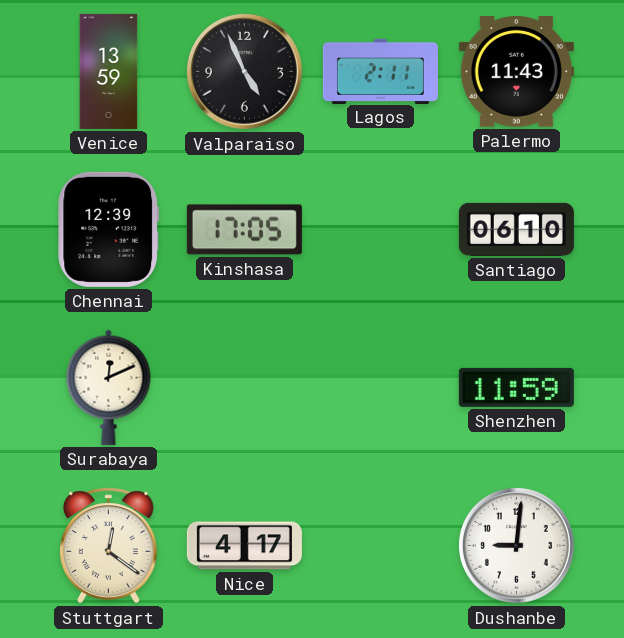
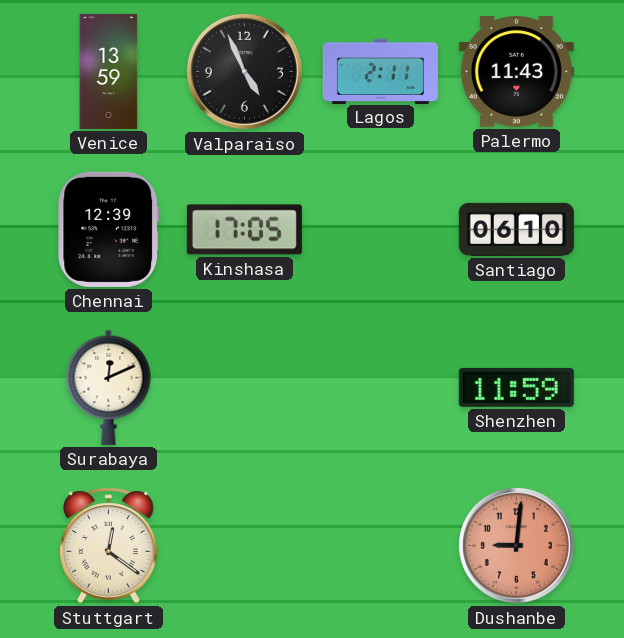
Nice: 4:17 -> none (244, 546)
Dushanbe dial: white -> salmon (516, 545)
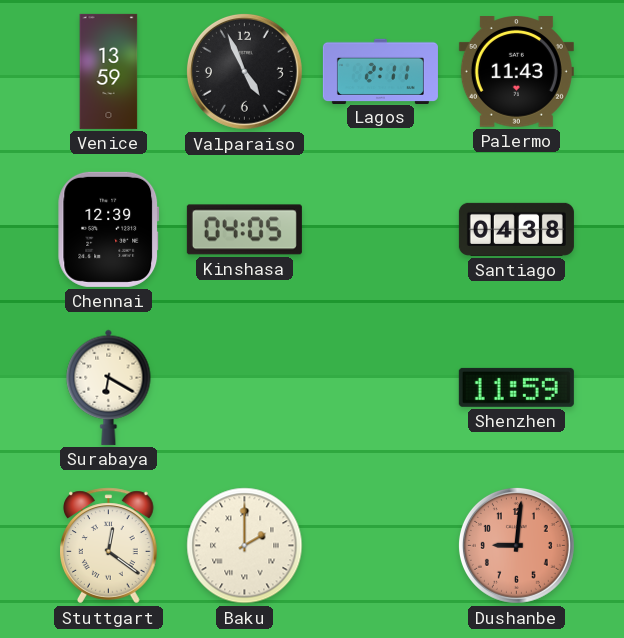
Kinshasa: 17:05 -> 04:05 (244, 230)
Santiago: 06:10 -> 04:38 (516, 229)
Surabaya: 12:11 -> 6:20 (109, 387)
Baku: none -> 2:00 (245, 546)
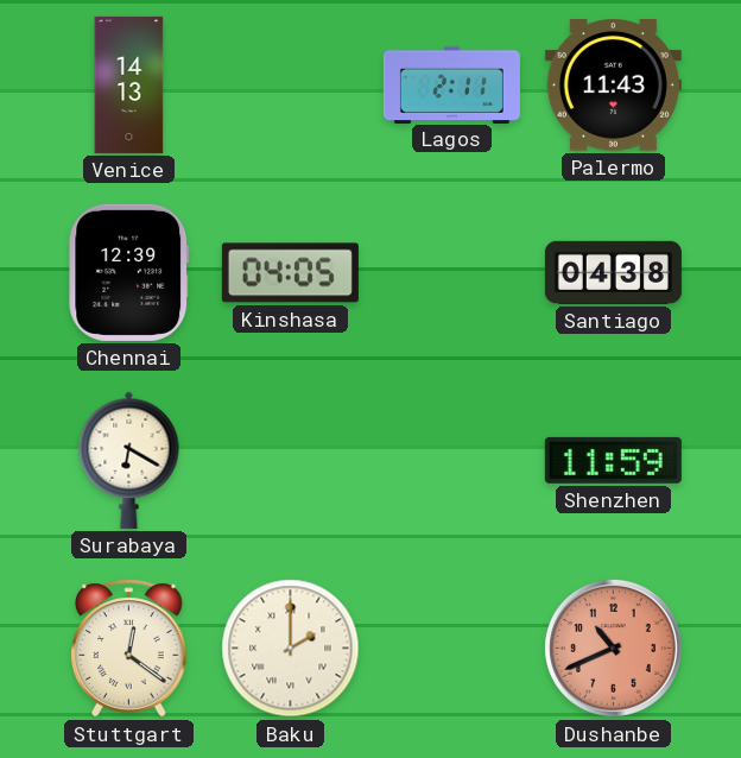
Venice: 13:59 -> 14:13 (129, 84)
Valparaiso: 4:56 -> none (244, 71)
Dushanbe: 9:01 -> 10:41 (613, 648)
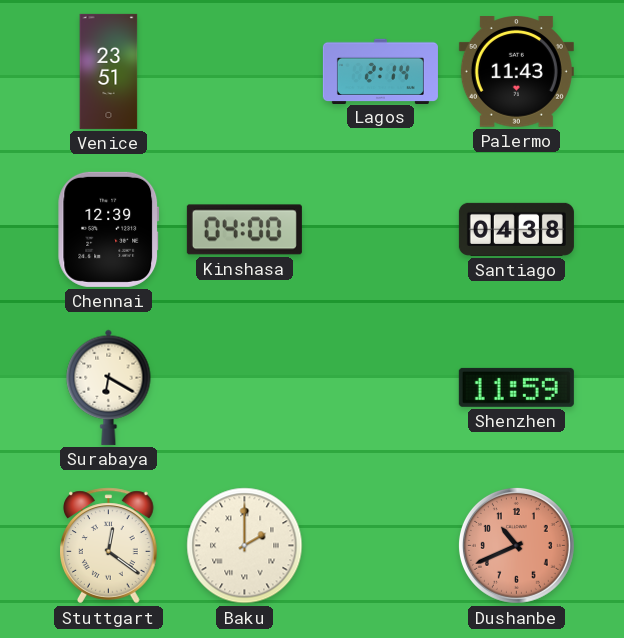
Venice: 14:13 -> 23:51 (109, 71)
Lagos: 2:11 -> 2:14 (380, 71)
Kinshasa: 04:05 -> 04:00 (244, 230)
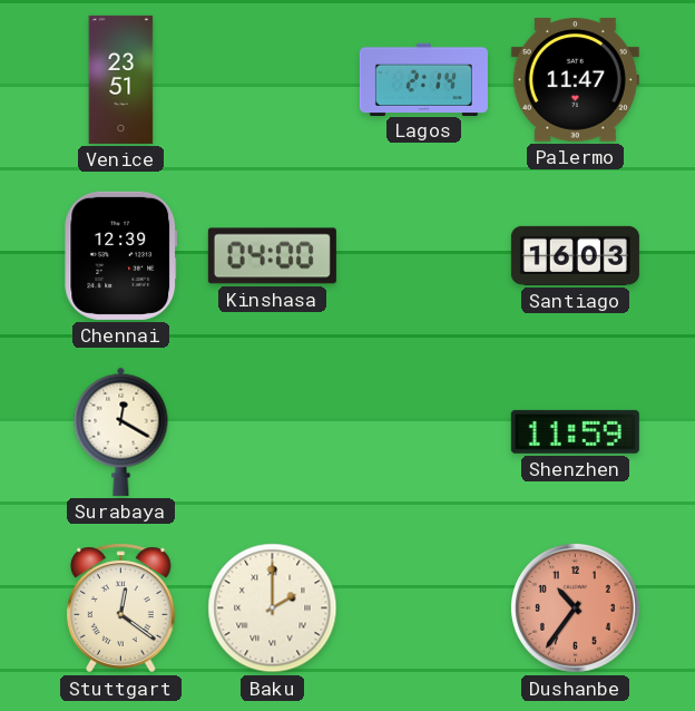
Palermo: 11:43 -> 11:47 (575, 80)
Santiago: 04:38 -> 16:03 (575, 255)
Surabaya: 6:20 -> 12:20 (121, 431)
Dushanbe: 10:41 -> 10:36 (575, 607)
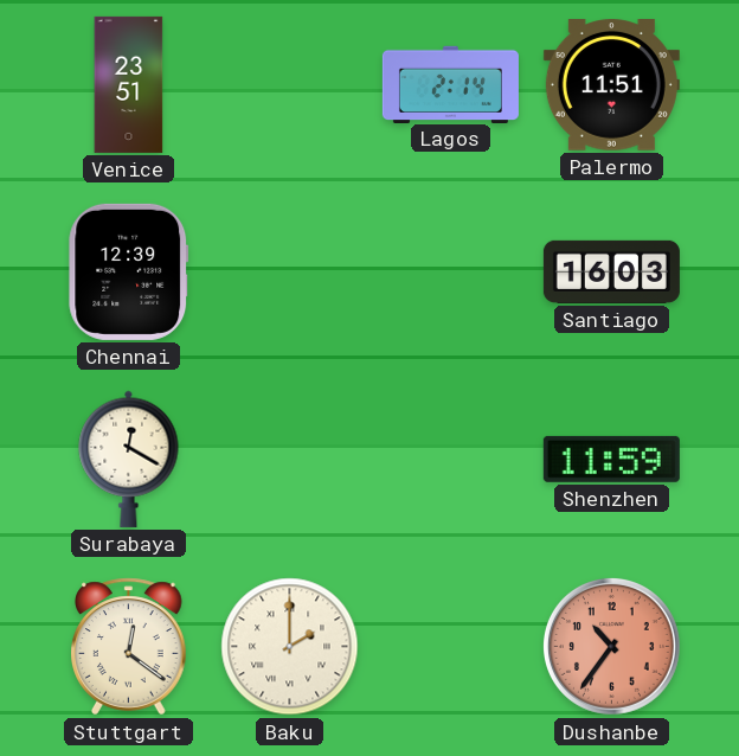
Palermo: 11:47 -> 11:51 (611, 85)
Kinshasa: 04:00 -> none (272, 256)
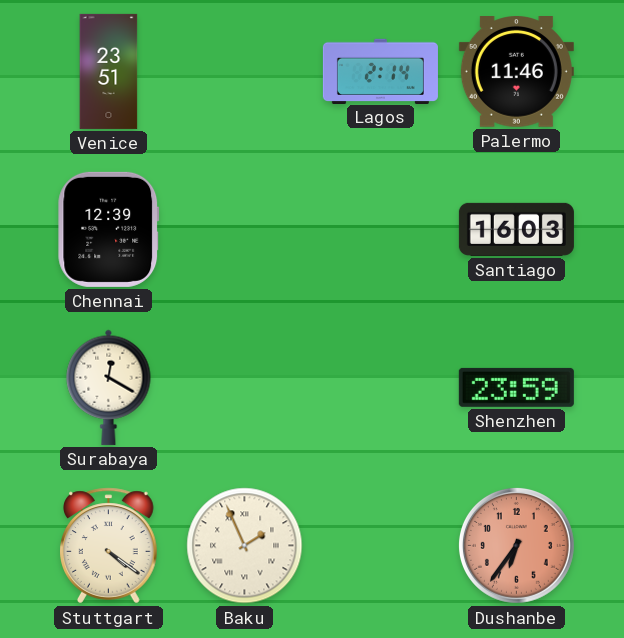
Palermo: 11:51 -> 11:46 (516, 72)
Shenzhen: 11:59 -> 23:59 (516, 387)
Stuttgart: 12:21 -> 4:21 (109, 546)
Baku: 2:00 -> 1:56 (245, 546)
Dushanbe: 10:36 -> 6:36 (516, 545)
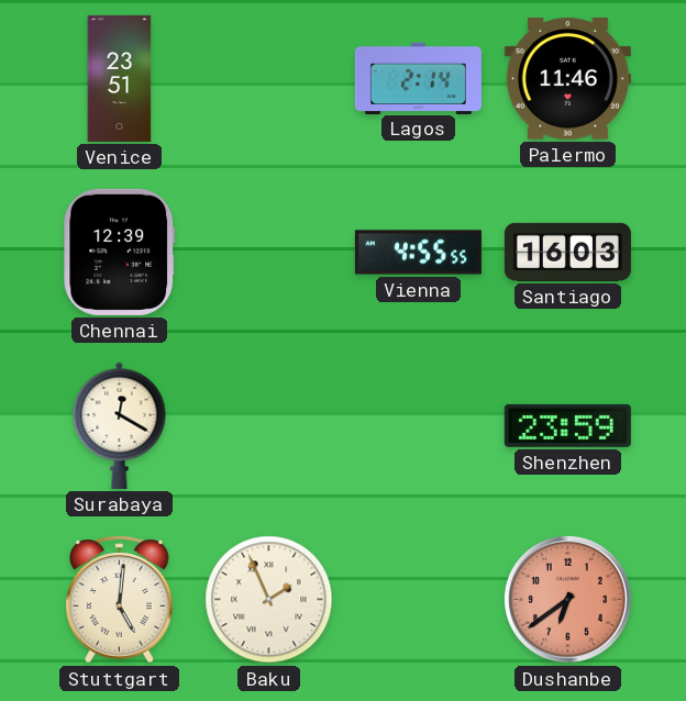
Vienna: none -> 4:55 (418, 253)
Stuttgart: 4:21 -> 5:01 (120, 600)
Dushanbe: 6:36 -> 6:39 (567, 599)
